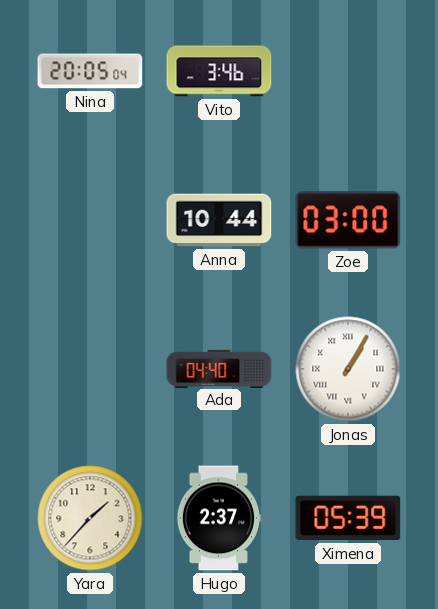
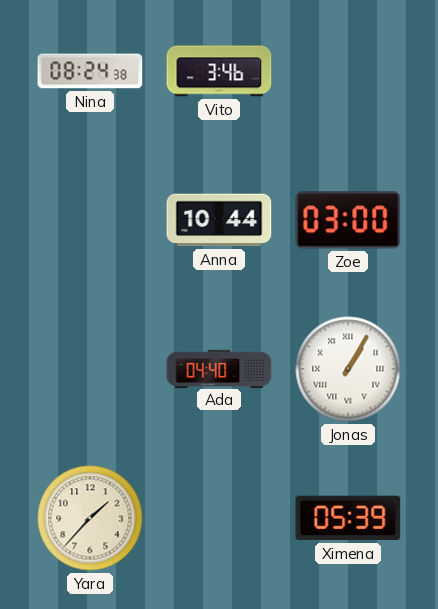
Nina: 20:05 -> 08:24 (90, 71)
Hugo: 2:37 -> none (218, 518)
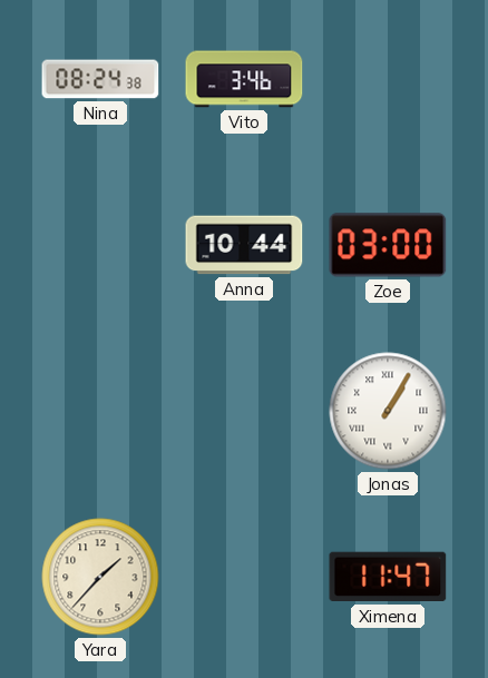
Ada: 04:40 -> none (219, 368)
Ximena: 05:39 -> 11:47 (388, 577)
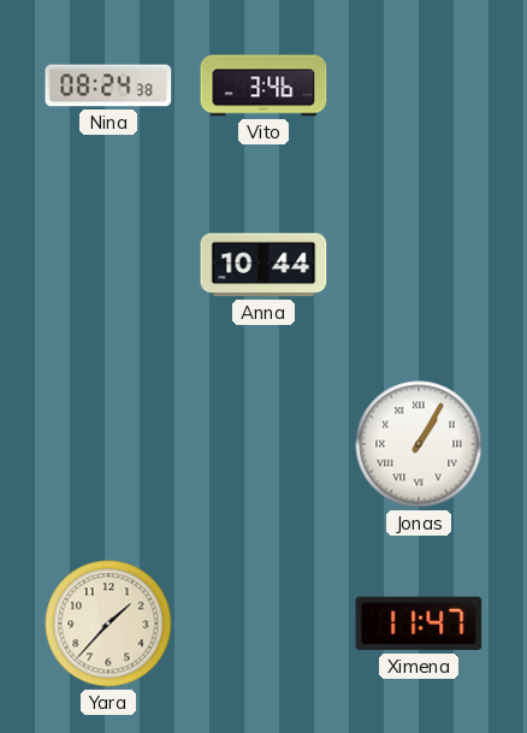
Zoe: 03:00 -> none (388, 245)
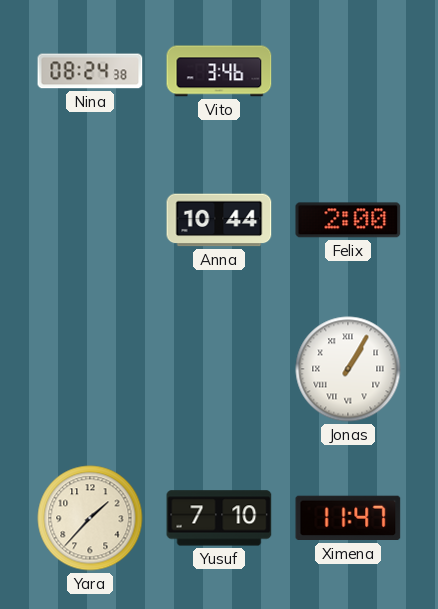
Felix: none -> 2:00 (348, 220)
Yusuf: none -> 7:10 (219, 518)
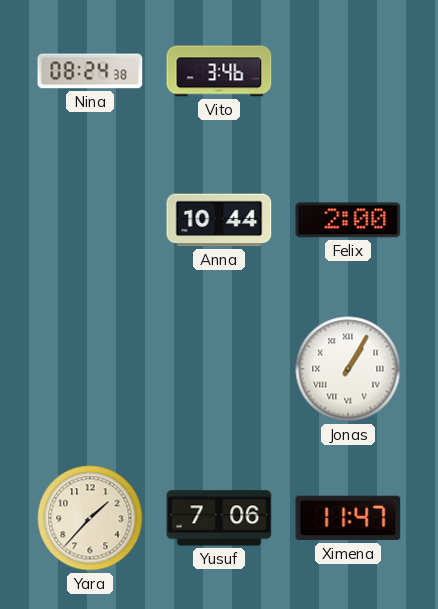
Yusuf: 7:10 -> 7:06 (219, 518)
